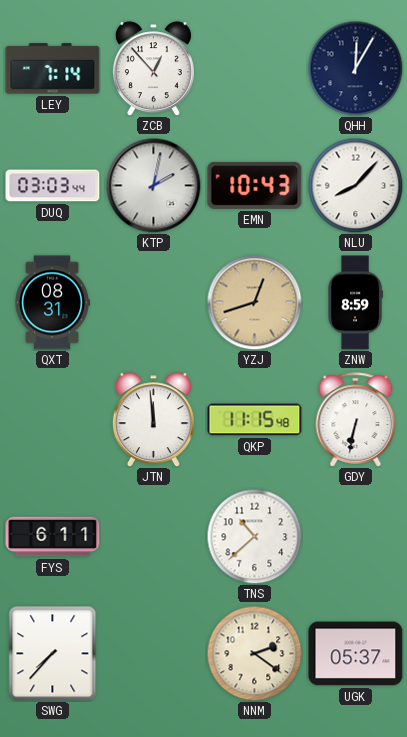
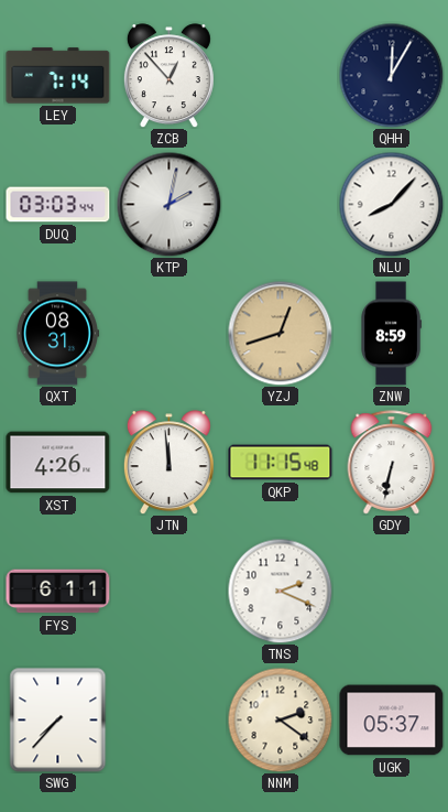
EMN: 10:43 -> none (255, 185)
XST: none -> 4:26 (58, 463)
TNS: 10:38 -> 2:19 (280, 591)
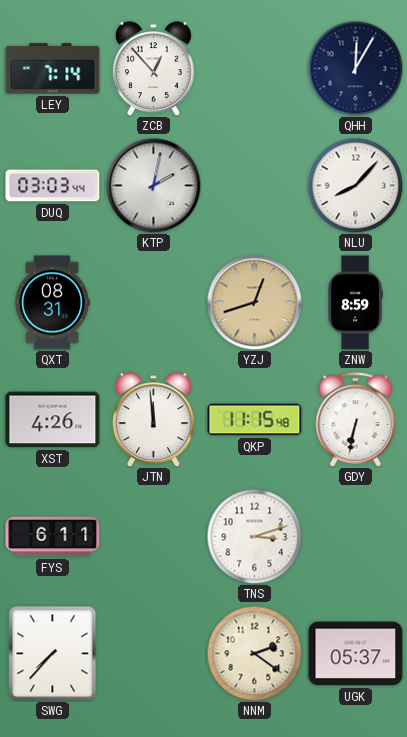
TNS: 2:19 -> 3:12 (254, 536)
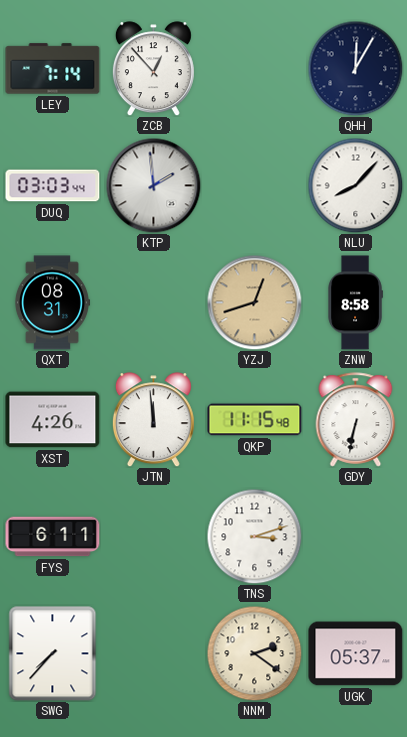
KTP: 2:02 -> 1:59 (153, 185)
ZNW: 8:59 -> 8:58 (355, 303)
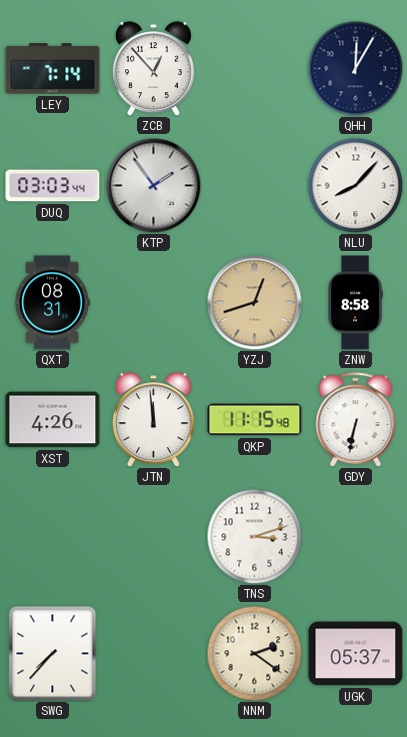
KTP: 1:59 -> 1:54 (153, 185)
FYS: 6:11 -> none (53, 537)
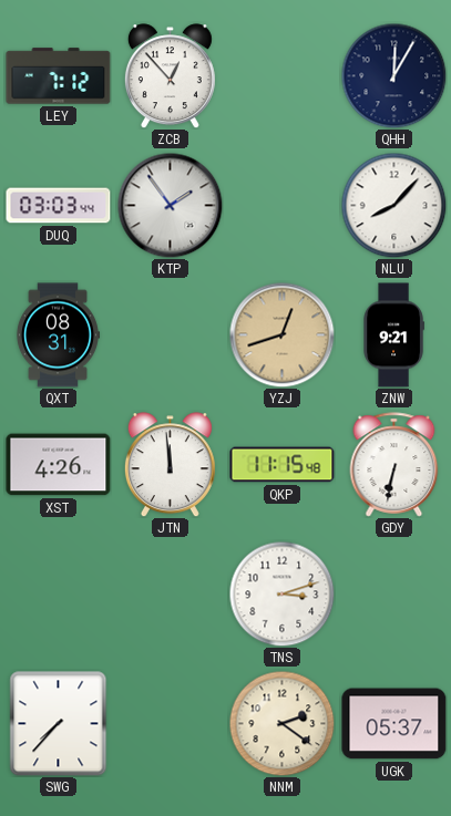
LEY: 7:14 -> 7:12 (59, 76)
ZNW: 8:58 -> 9:21 (393, 335)
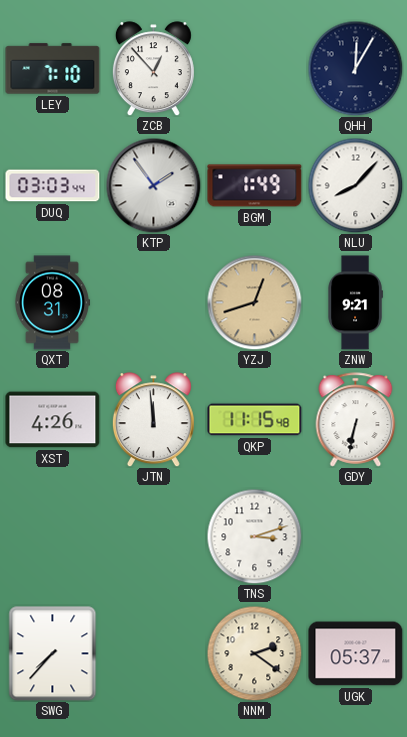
LEY: 7:12 -> 7:10 (53, 69)
BGM: none -> 1:49 (255, 186)
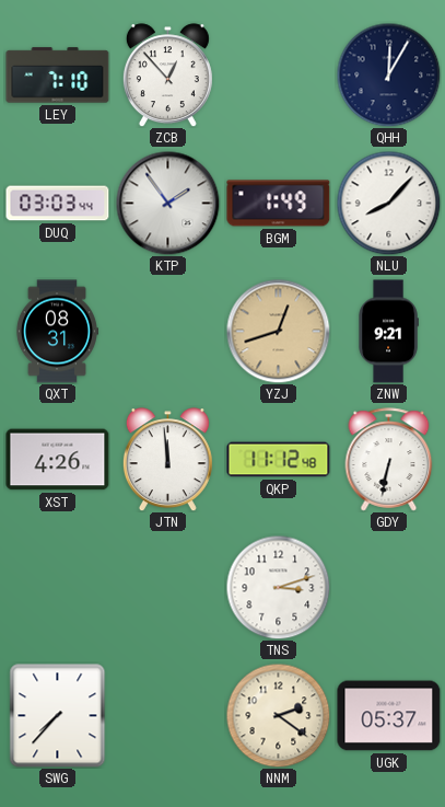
QKP: 11:15 -> 11:12 (279, 460)
